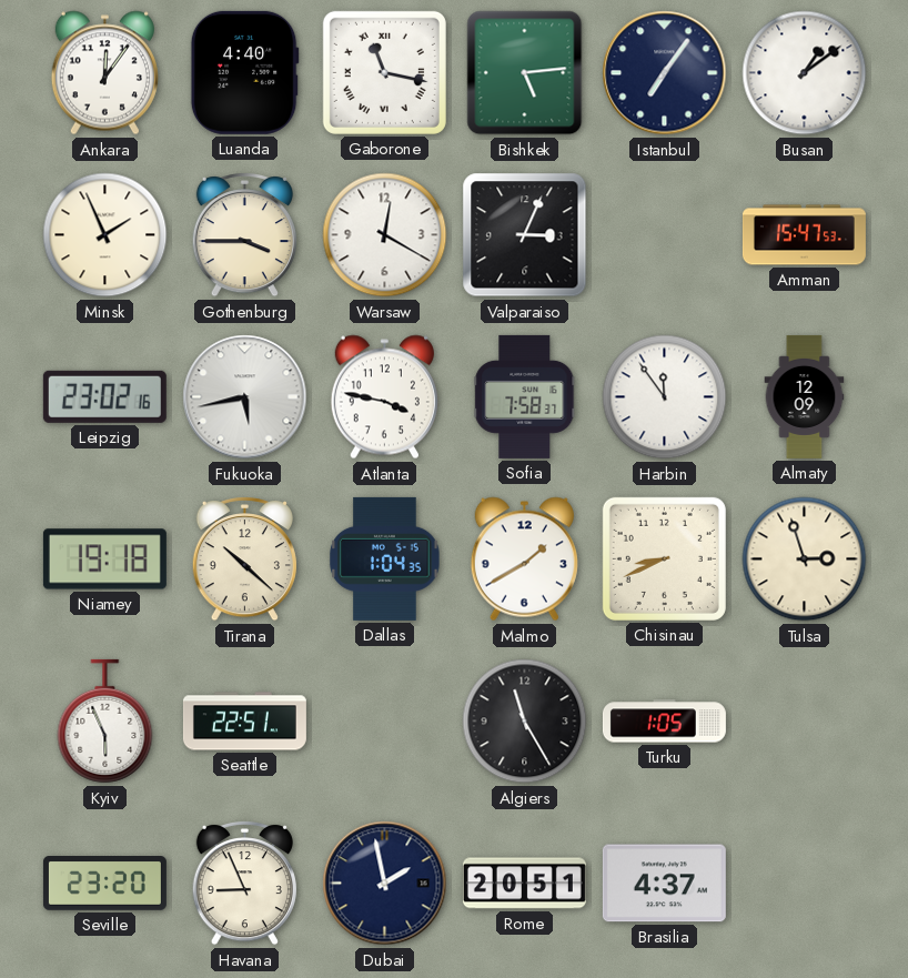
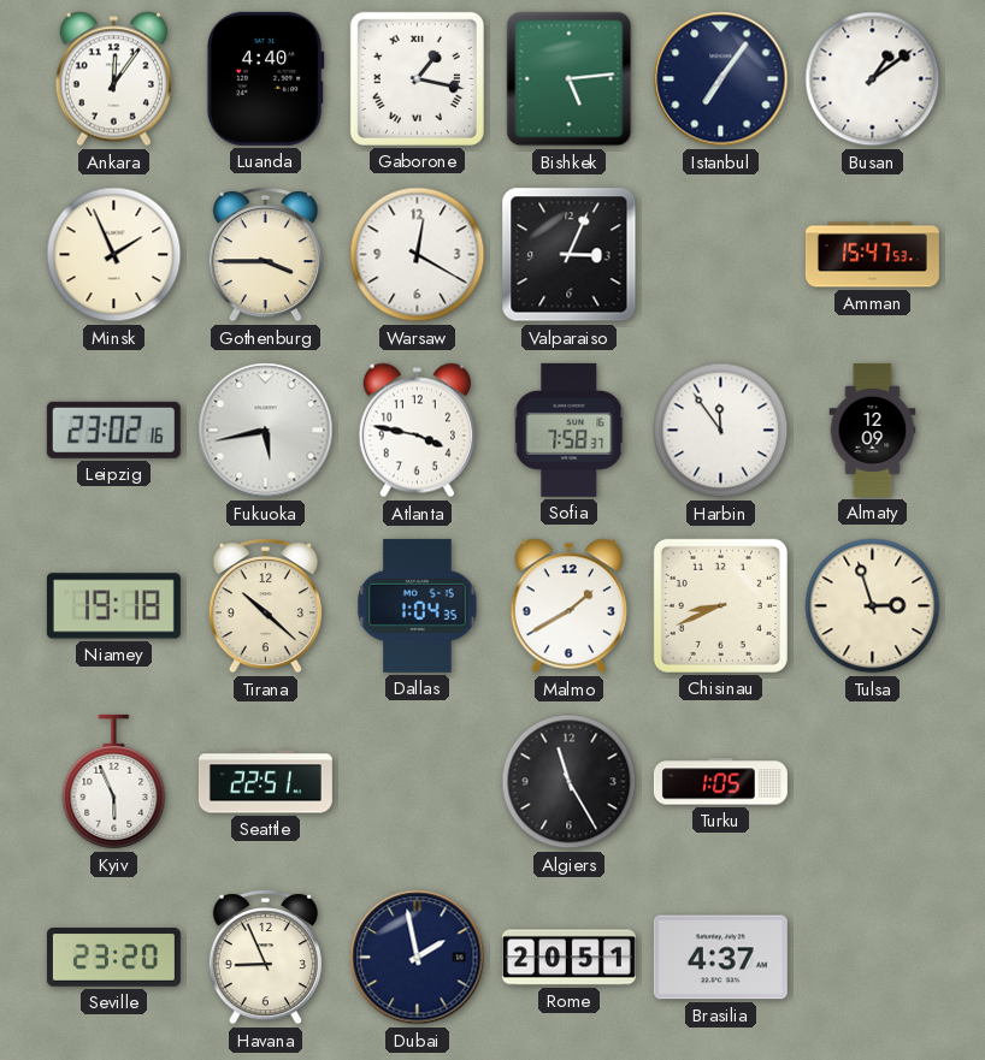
Gaborone: 11:17 -> 1:17 (417, 78)
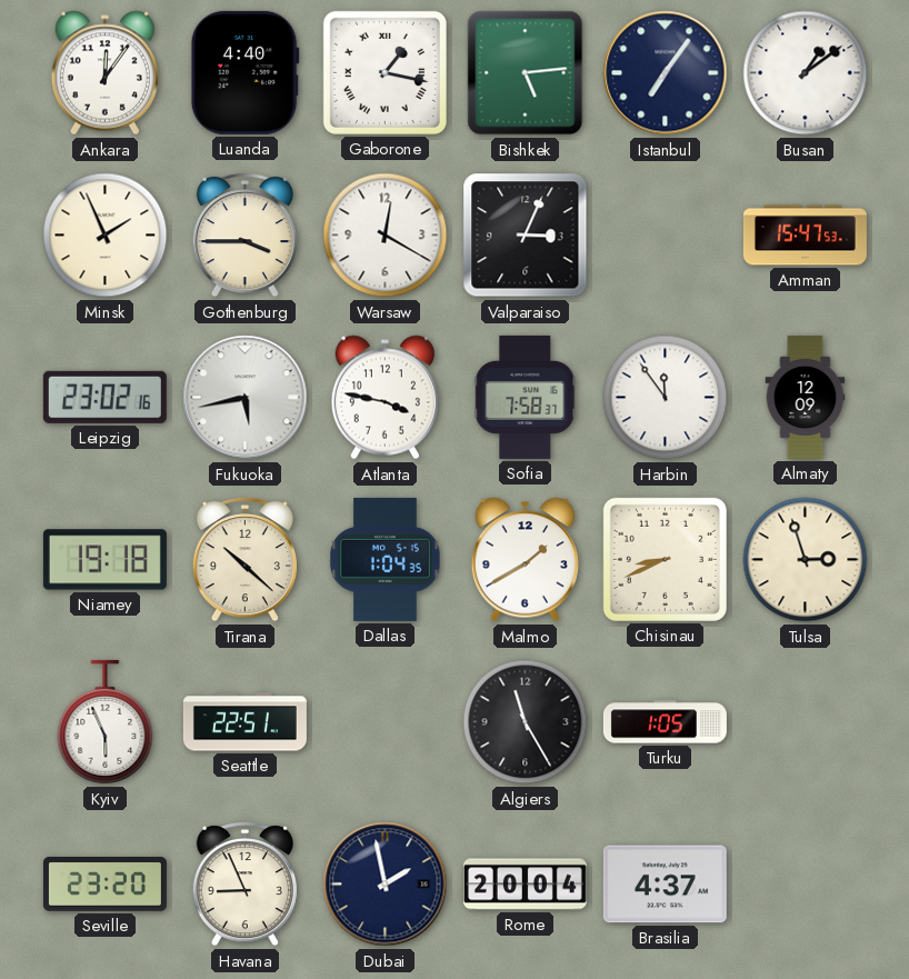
Rome: 20:51 -> 20:04 (525, 885)
